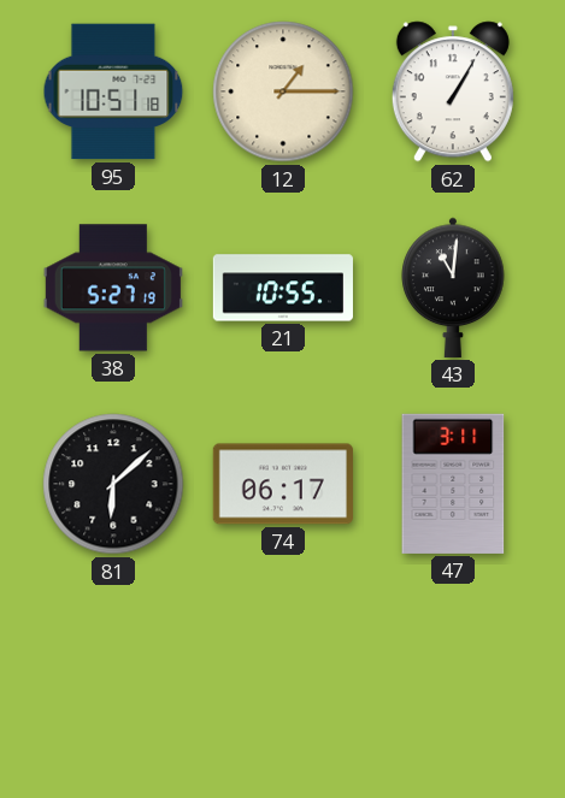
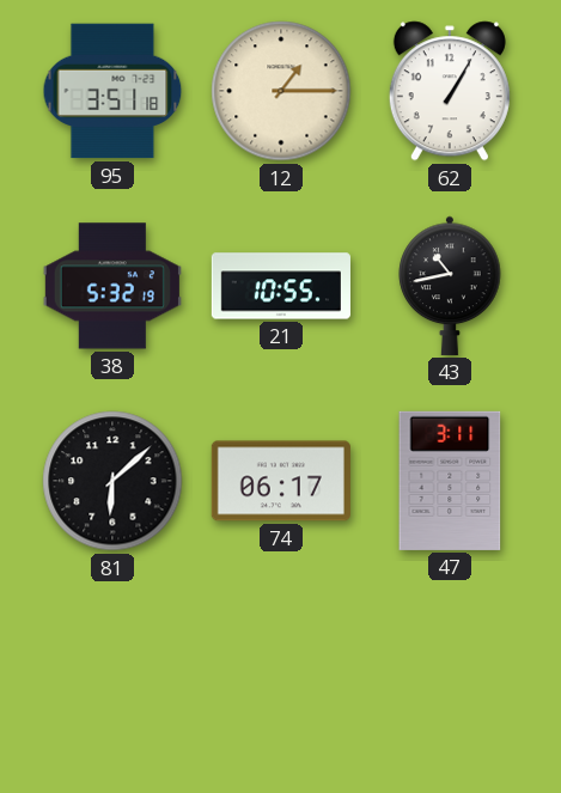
95: 10:51 -> 3:51 (112, 91)
38: 5:27 -> 5:32 (112, 286)
43: 11:01 -> 10:43 (450, 286)
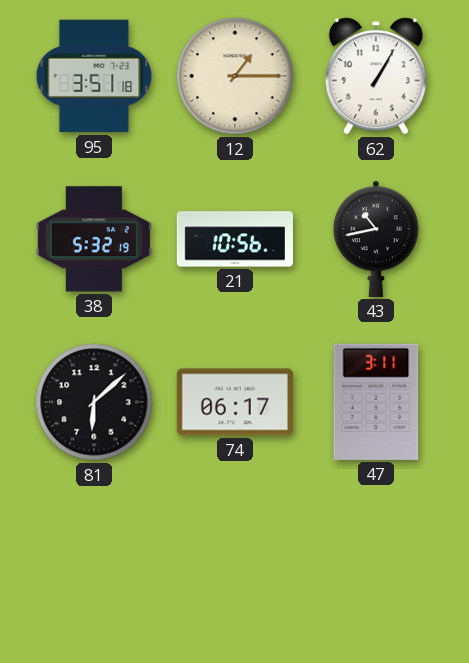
21: 10:55 -> 10:56 (235, 239)
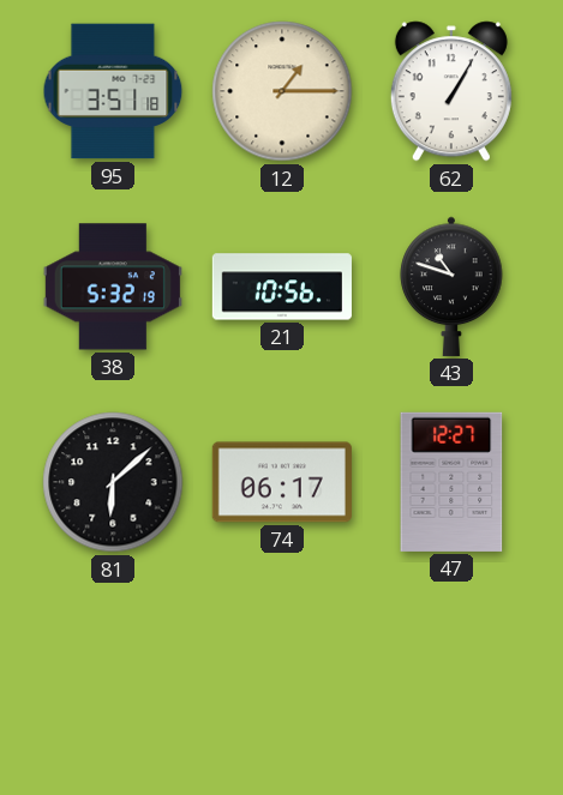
43: 10:43 -> 10:48 (451, 287)
47: 3:11 -> 12:27 (451, 482)
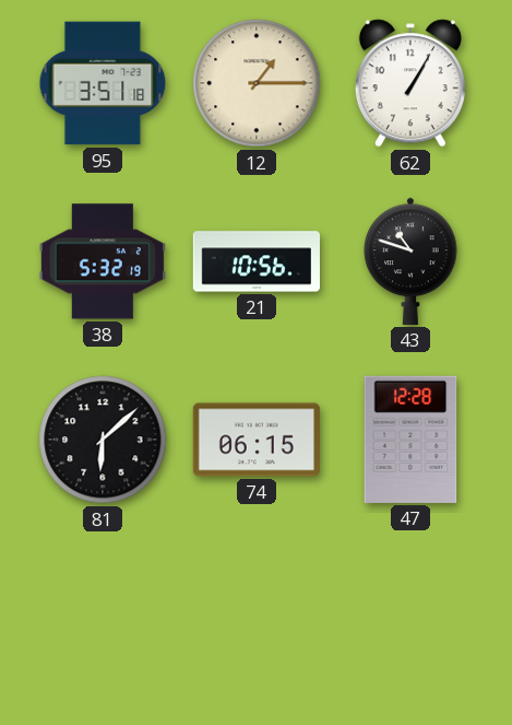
74: 06:17 -> 06:15 (257, 440)
47: 12:27 -> 12:28 (410, 440)
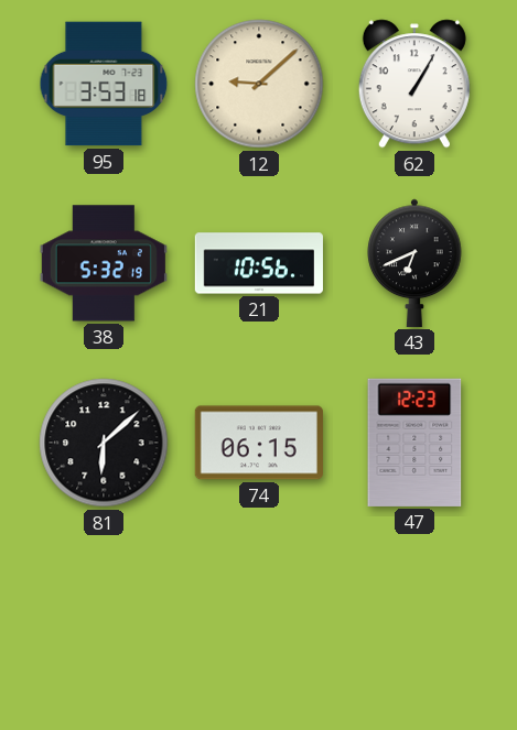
95: 3:51 -> 3:53 (104, 84)
12: 1:15 -> 9:08 (259, 84)
43: 10:48 -> 6:41 (414, 263)
47: 12:28 -> 12:23 (414, 443)
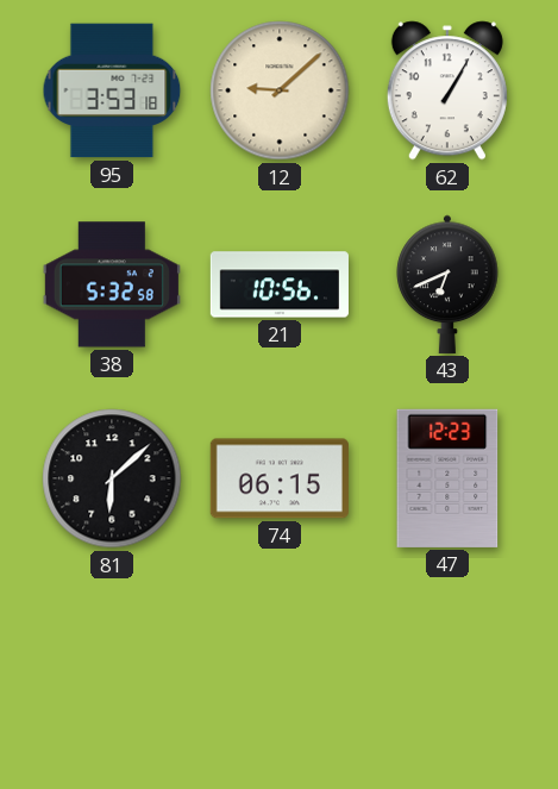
38: 5:32:19 -> 5:32:58 (112, 284)
